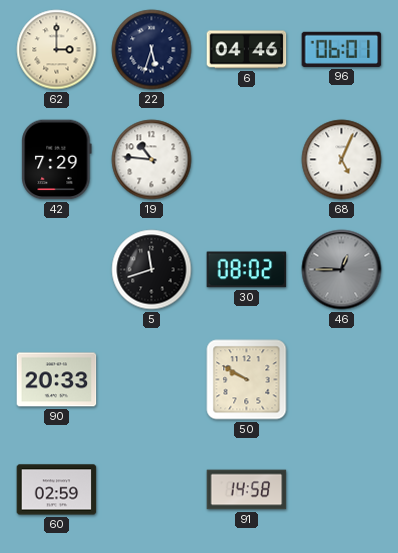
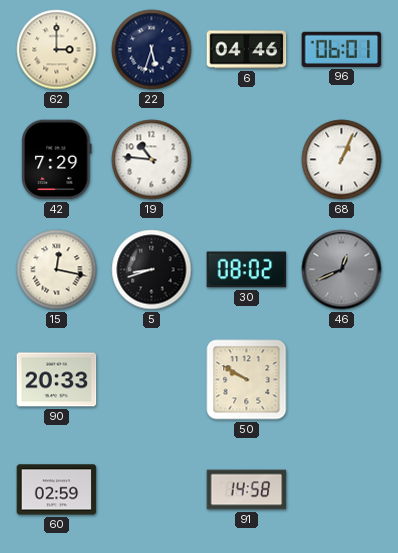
68: 5:04 -> 1:04 (342, 160)
15: none -> 12:17 (57, 270)
5: 11:42 -> 8:42 (152, 270)
46: 12:45 -> 12:41 (342, 270)
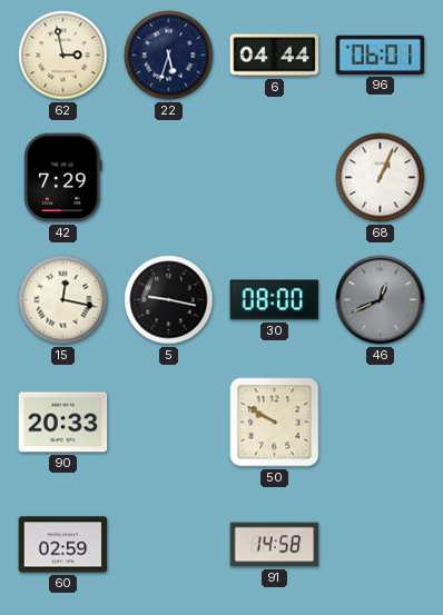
62: 3:00 -> 2:58 (63, 56)
6: 04:46 -> 04:44 (275, 56)
19: 10:46 -> none (152, 160)
5: 8:42 -> 9:17 (169, 300)
30: 08:02 -> 08:00 (275, 300)
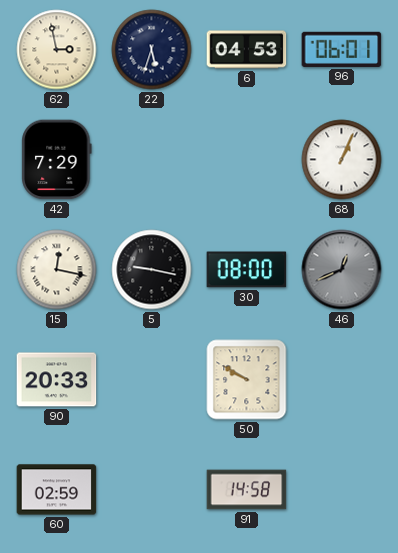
6: 04:44 -> 04:53 (247, 50)
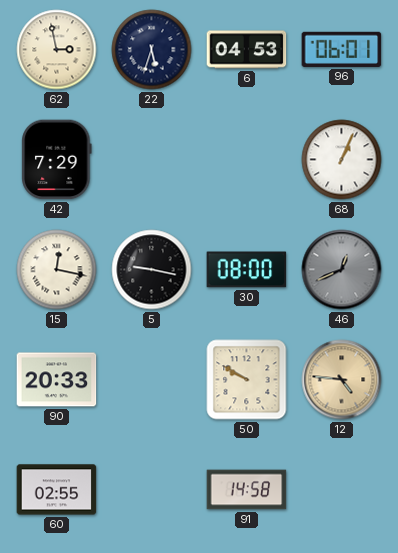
12: none -> 4:46 (342, 380)
60: 02:59 -> 02:55 (57, 490)
